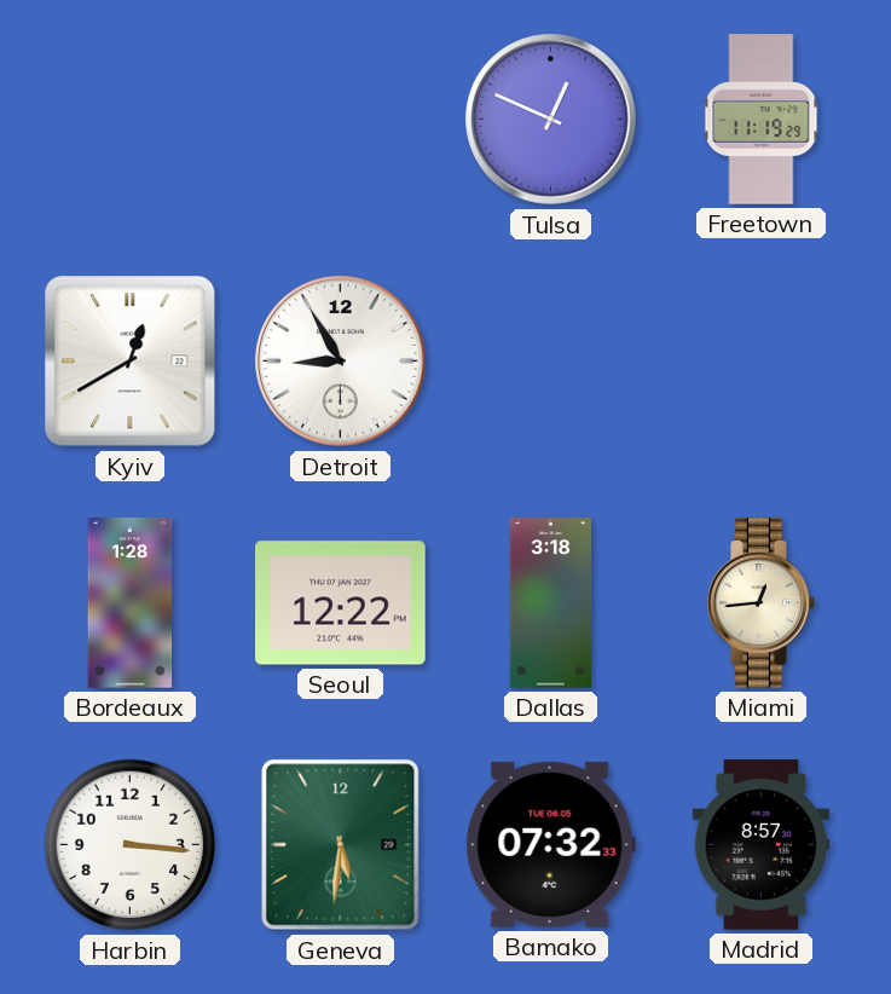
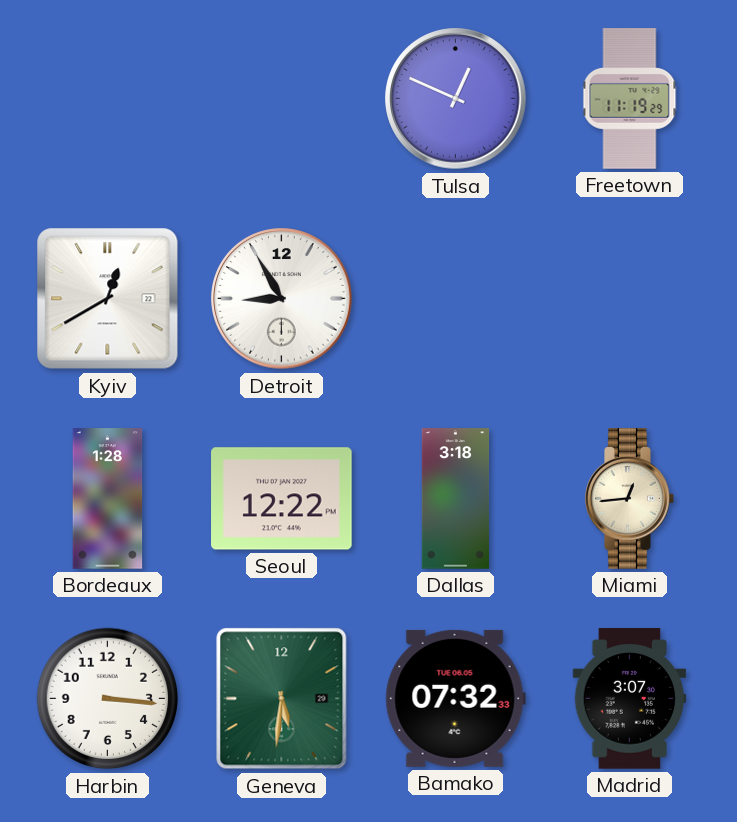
Madrid: 8:57 -> 3:07 (630, 699)
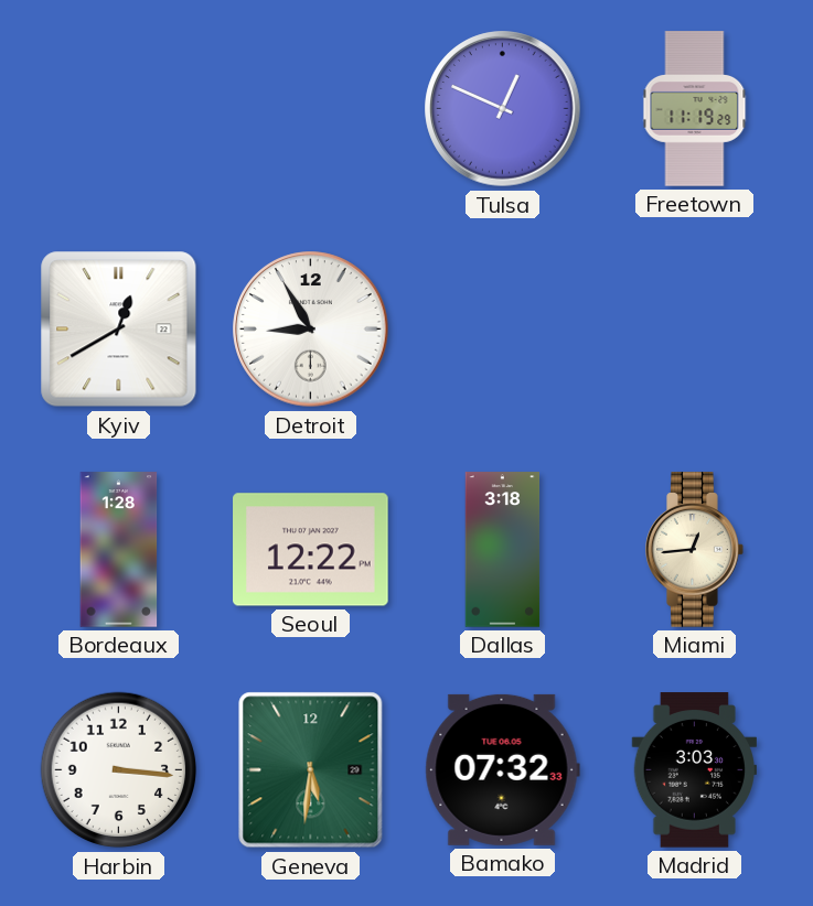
Madrid: 3:07 -> 3:03 (695, 770)
